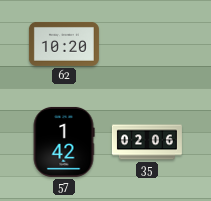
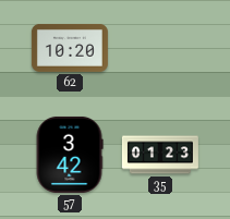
57: 1:42 -> 3:42 (70, 155)
35: 02:06 -> 01:23 (160, 155)
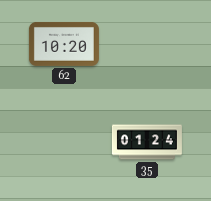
57: 3:42 -> none (70, 155)
35: 01:23 -> 01:24 (147, 142)
